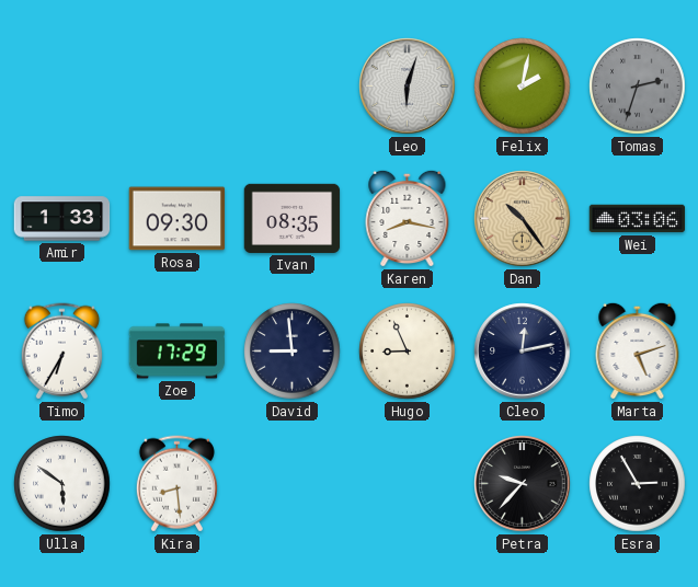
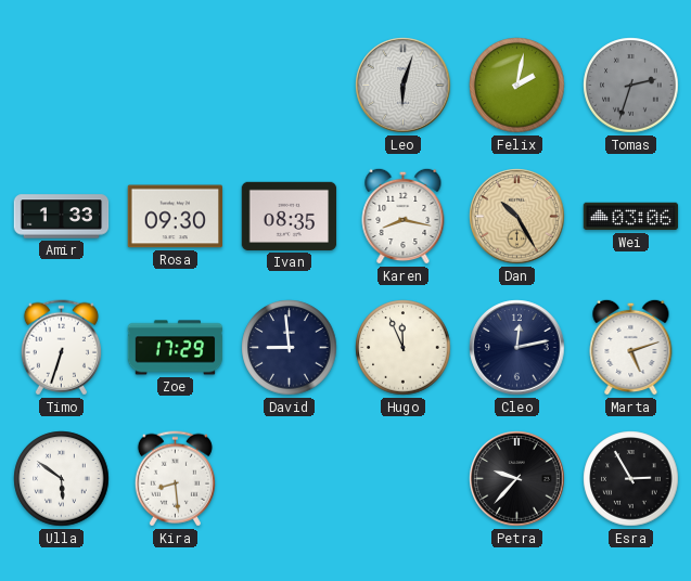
Dan: 10:24 -> 10:25 (517, 217)
Timo: 6:35 -> 6:33 (61, 348)
Hugo: 8:56 -> 11:56 (404, 348)
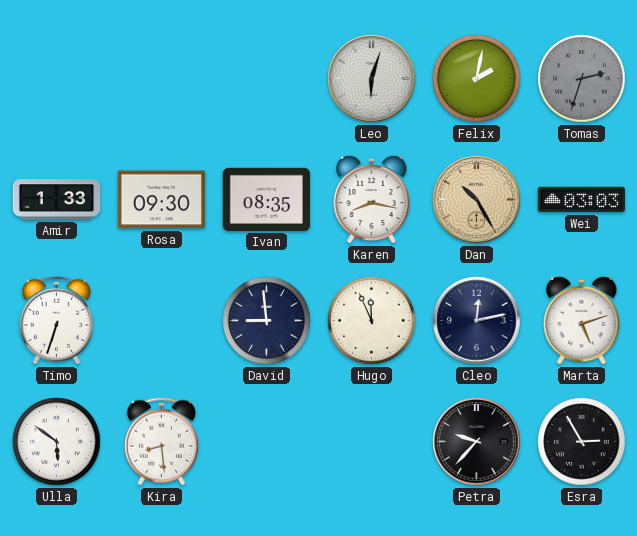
Wei: 03:06 -> 03:03 (582, 200)
Zoe: 17:29 -> none (176, 348)
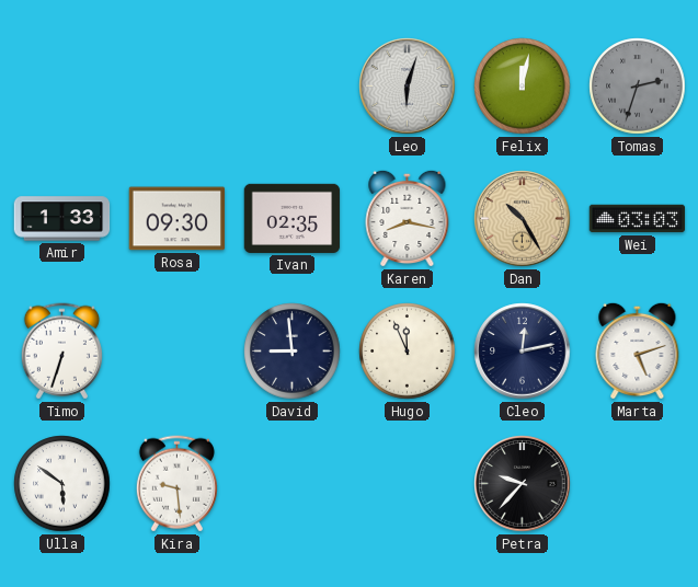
Felix: 2:02 -> 12:02 (523, 87)
Ivan: 08:35 -> 02:35 (293, 218)
Kira: 8:29 -> 9:29 (176, 484)
Esra: 2:55 -> none (582, 442)
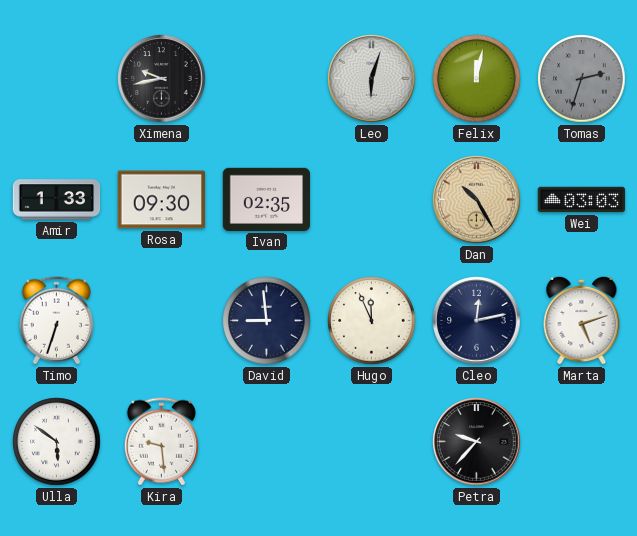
Ximena: none -> 9:43 (162, 79)
Karen: 8:17 -> none (408, 218)
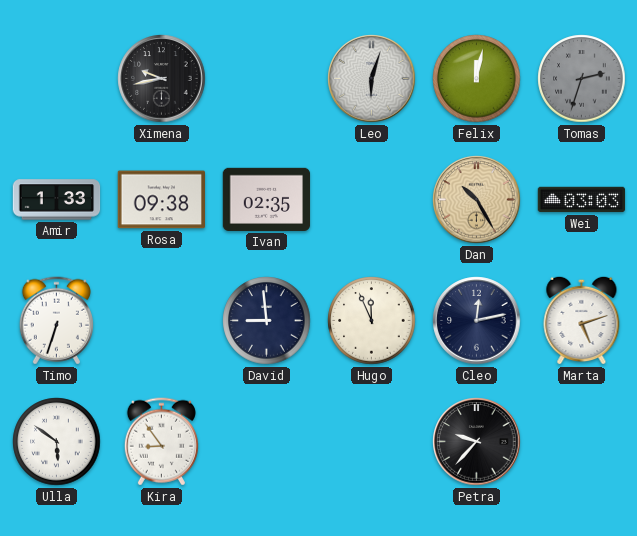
Rosa: 09:30 -> 09:38 (162, 200)
Kira: 9:29 -> 8:54 (161, 442)
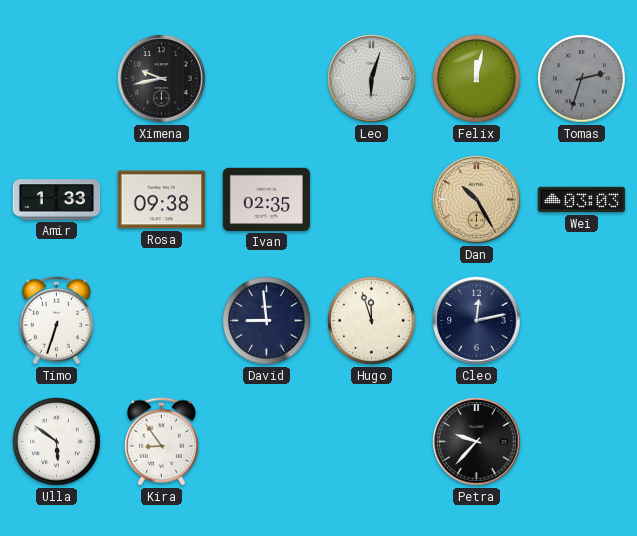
Hugo: 11:56 -> 11:57 (372, 321)
Marta: 5:12 -> none (582, 320)
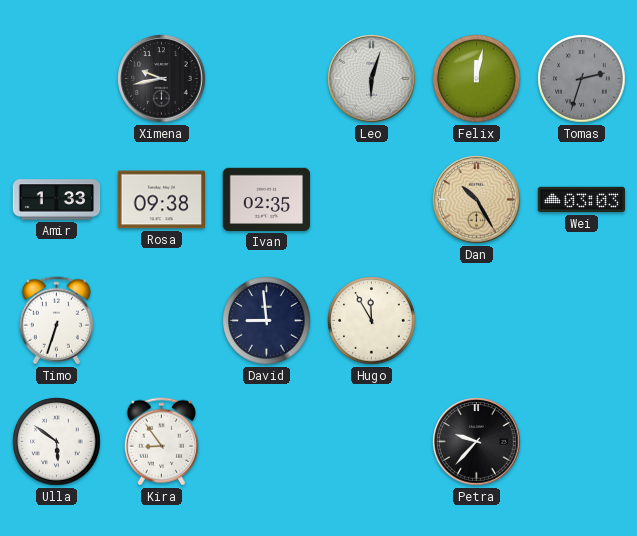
Hugo: 11:57 -> 11:55 (372, 321)
Cleo: 12:13 -> none (477, 321)
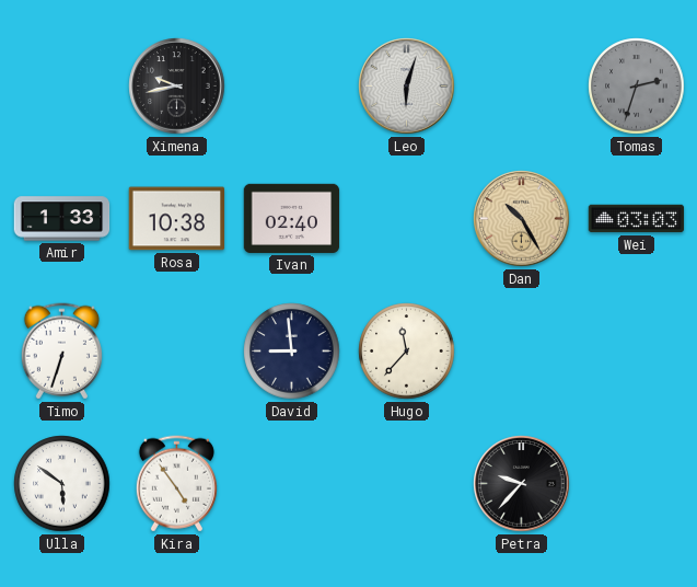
Felix: 12:02 -> none (477, 79)
Rosa: 09:38 -> 10:38 (177, 219)
Ivan: 02:35 -> 02:40 (292, 218)
Hugo: 11:55 -> 11:37 (407, 352)
Kira: 8:54 -> 4:54 (176, 484)
